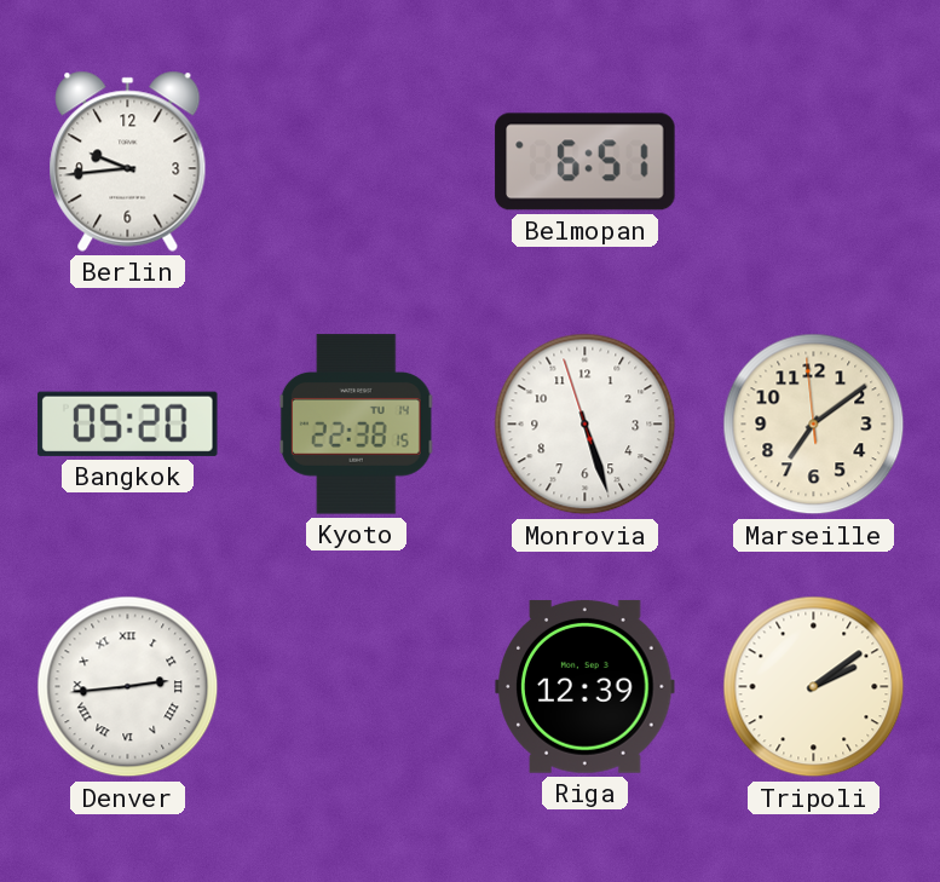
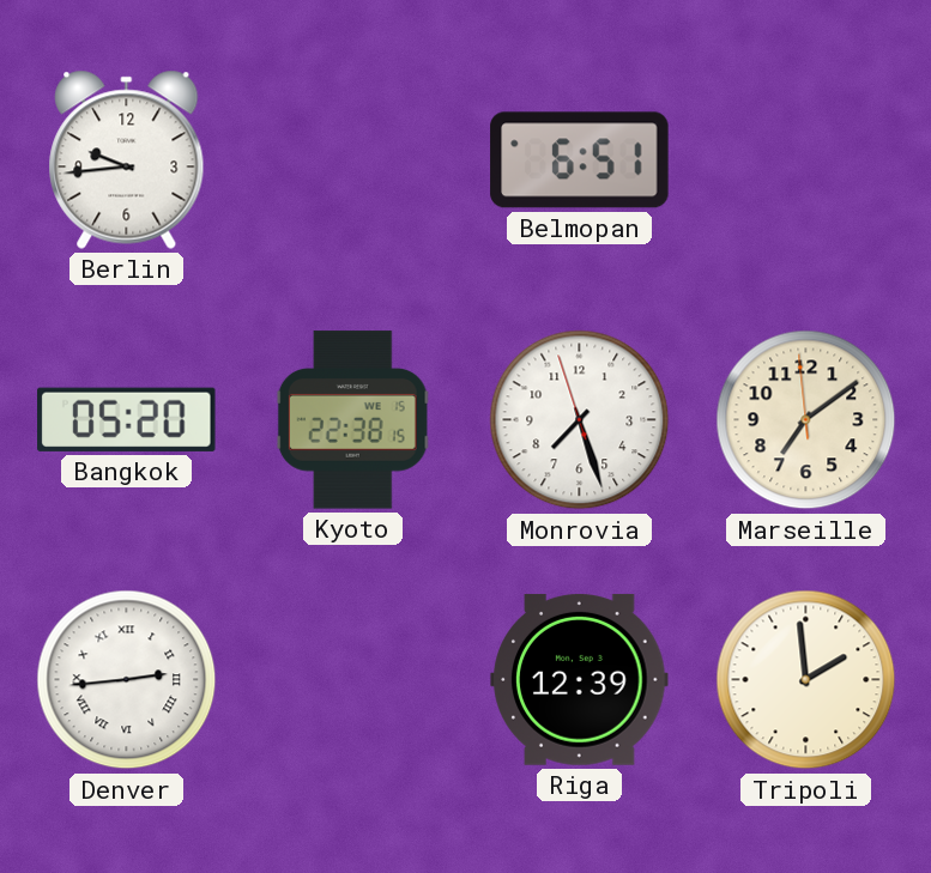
Kyoto date: TU 14 -> WE 15 (352, 420)
Monrovia: 5:26 -> 7:26 (580, 420)
Tripoli: 2:09 -> 1:59 (806, 680)
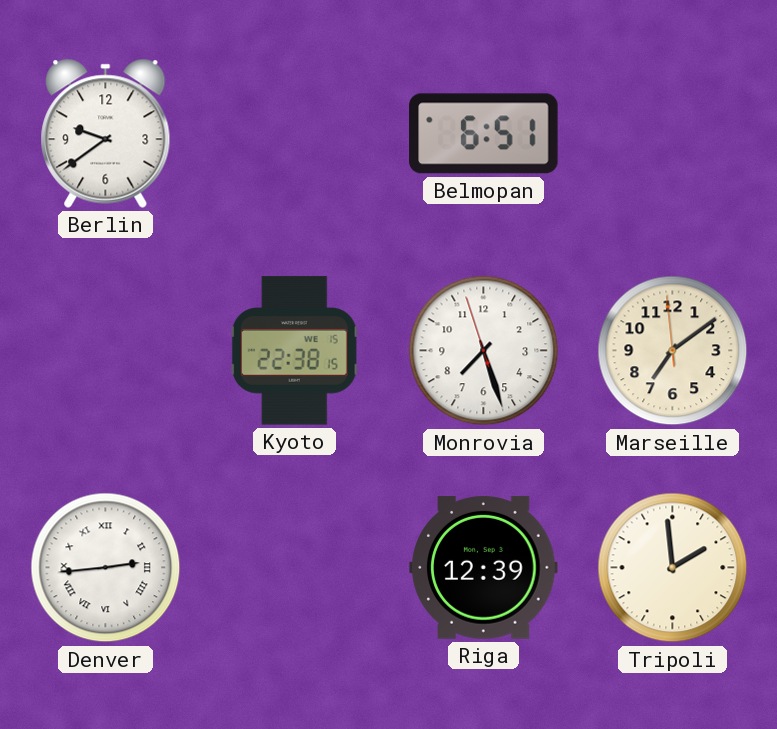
Berlin: 9:44 -> 9:39 (106, 133)
Bangkok: 05:20 -> none (127, 419)
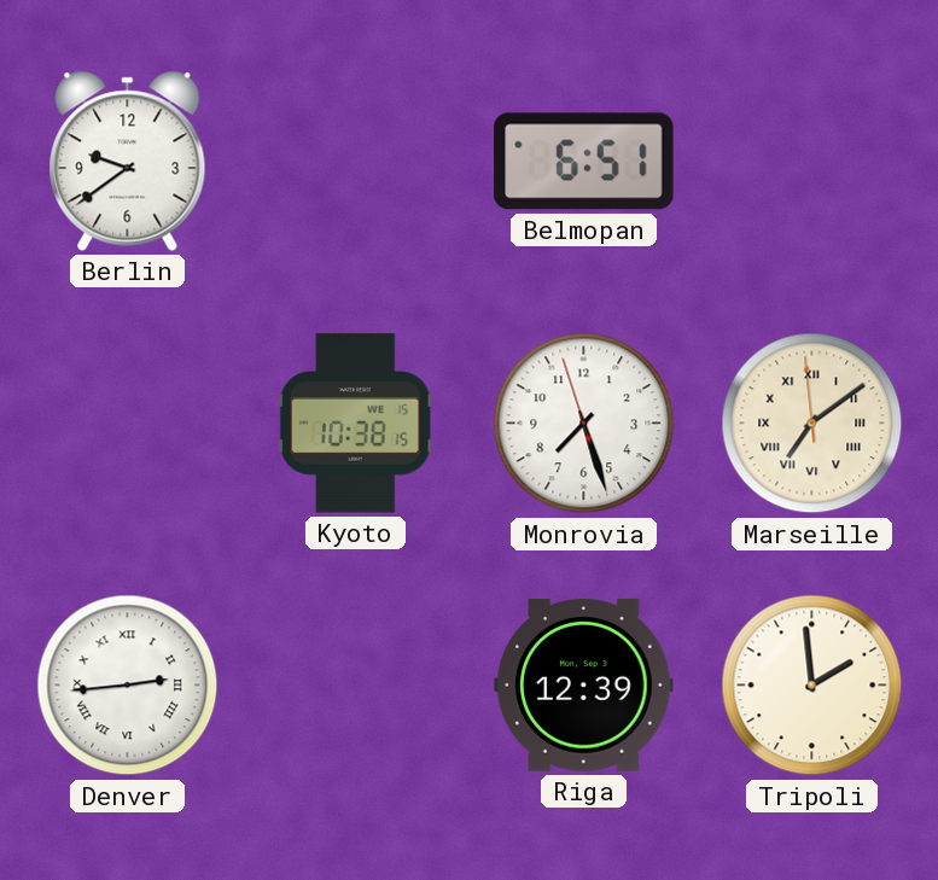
Kyoto: 22:38 -> 10:38 (355, 424)
Marseille numerals: Arabic -> Roman (812, 424)
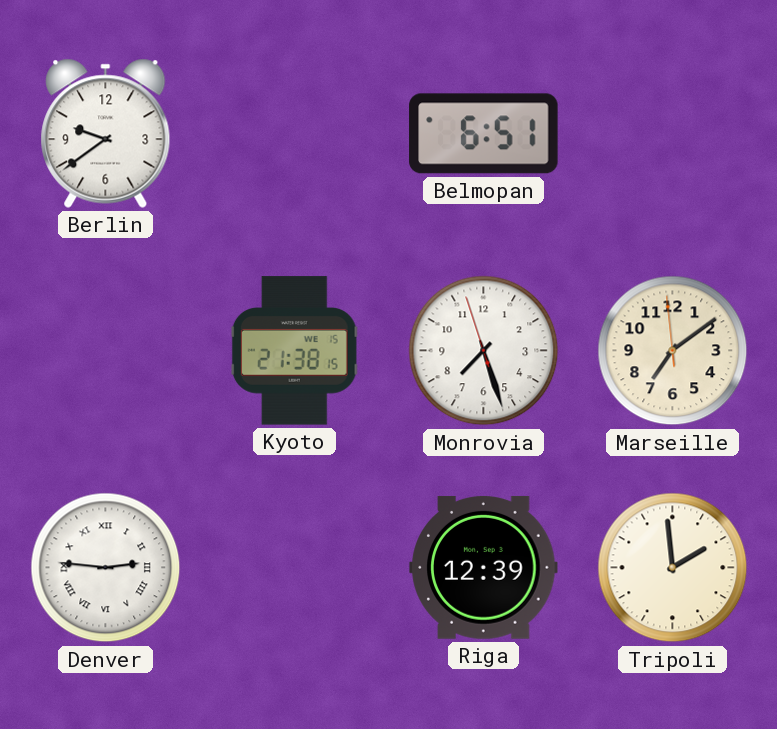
Kyoto: 10:38 -> 21:38 (294, 351)
Marseille numerals: Roman -> Arabic (673, 351)
Denver: 2:44 -> 2:46 (106, 568)
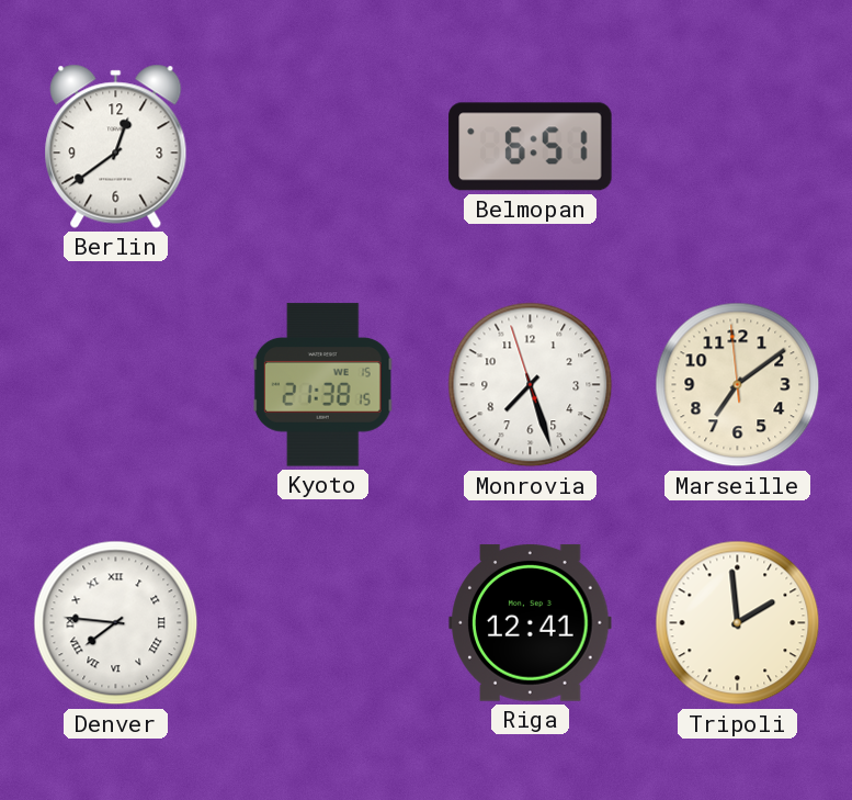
Berlin: 9:39 -> 12:39 (116, 146)
Denver: 2:46 -> 7:46 (116, 623)
Riga: 12:39 -> 12:41 (531, 622)
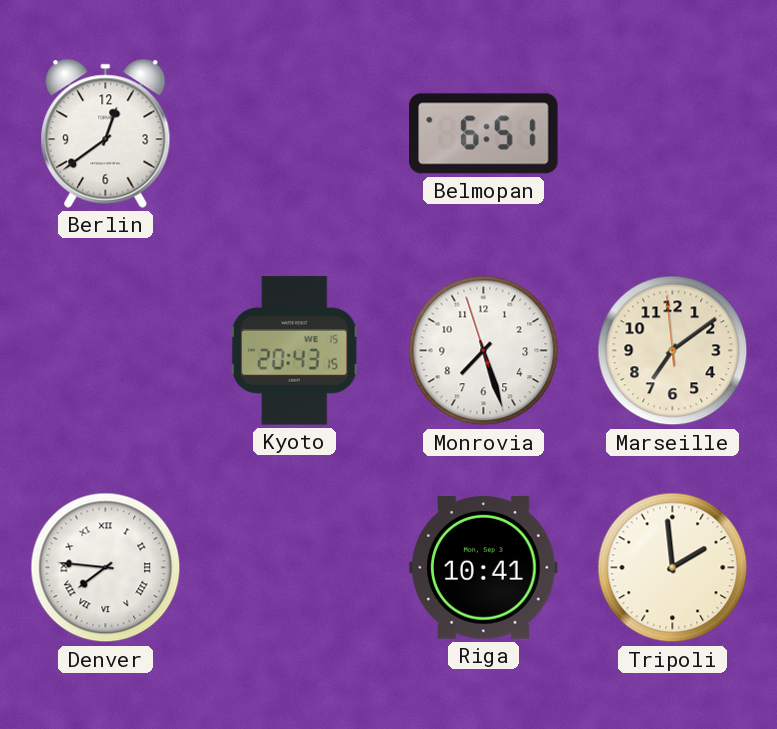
Kyoto: 21:38 -> 20:43 (294, 351)
Riga: 12:41 -> 10:41 (484, 567)
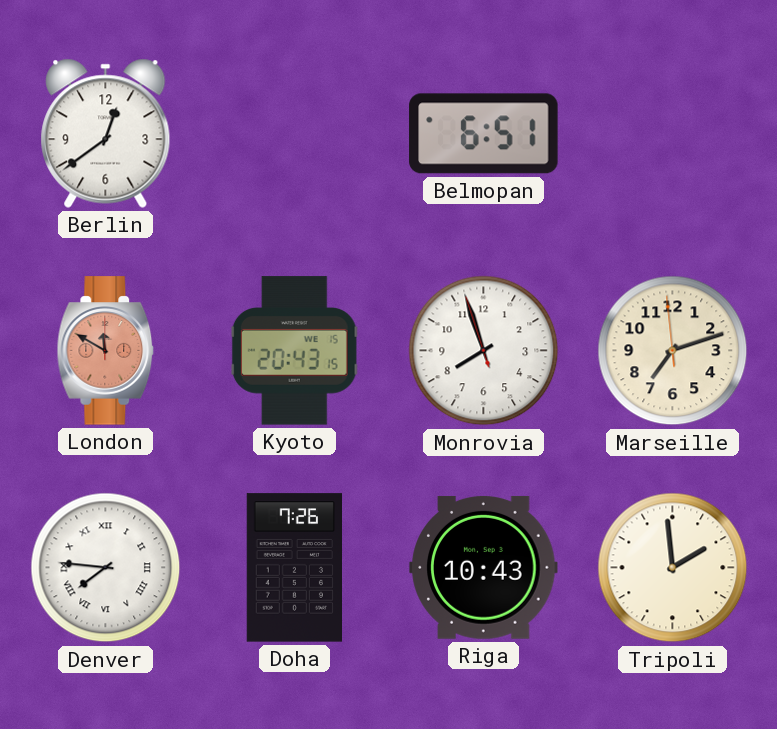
London: none -> 11:50 (106, 351)
Monrovia: 7:26 -> 7:56 (484, 351)
Marseille: 7:08 -> 7:11 (673, 351)
Doha: none -> 7:26 (294, 568)
Riga: 10:41 -> 10:43 (484, 567)
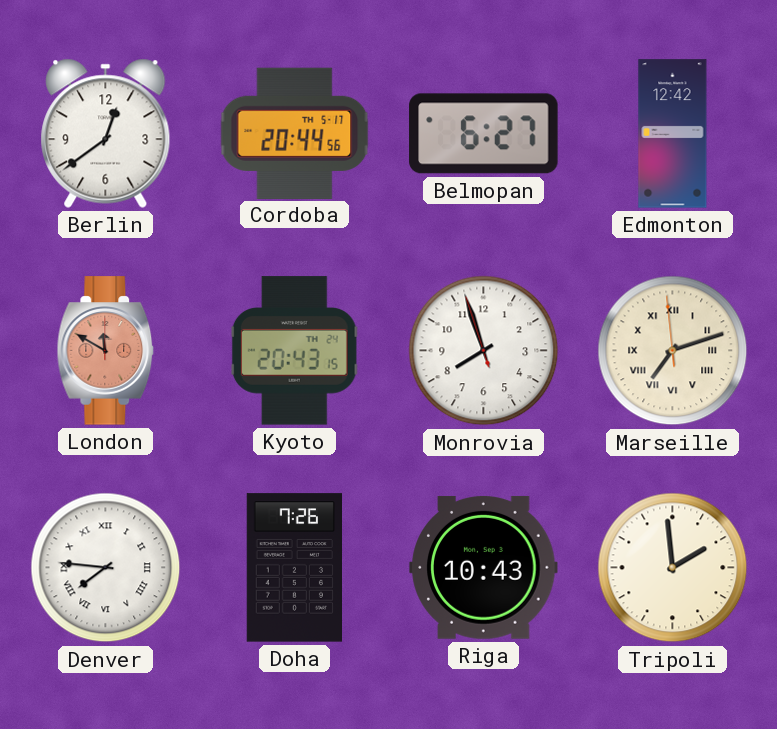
Cordoba: none -> 20:44 (295, 133)
Belmopan: 6:51 -> 6:27 (484, 134)
Edmonton: none -> 12:42 (673, 134)
Kyoto date: WE 15 -> TH 24 (294, 351)
Marseille numerals: Arabic -> Roman (673, 351)
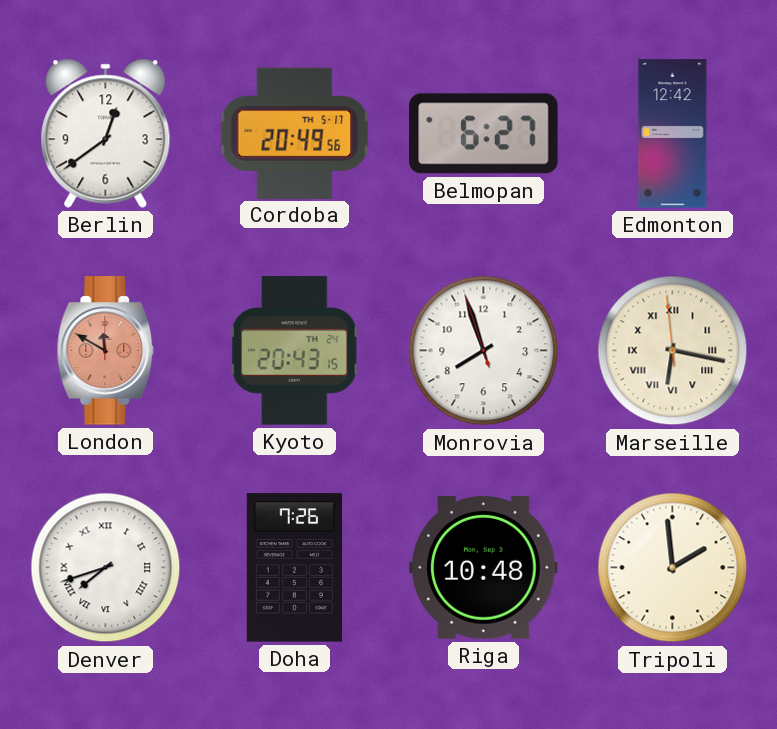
Cordoba: 20:44 -> 20:49 (295, 133)
Marseille: 7:11 -> 6:16 (673, 351)
Denver: 7:46 -> 7:42 (106, 568)
Riga: 10:43 -> 10:48 (484, 567)
